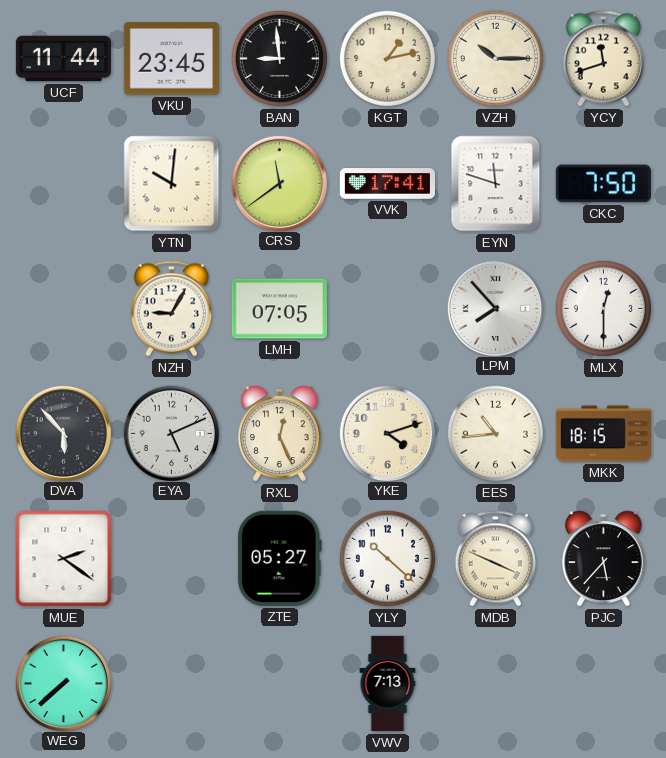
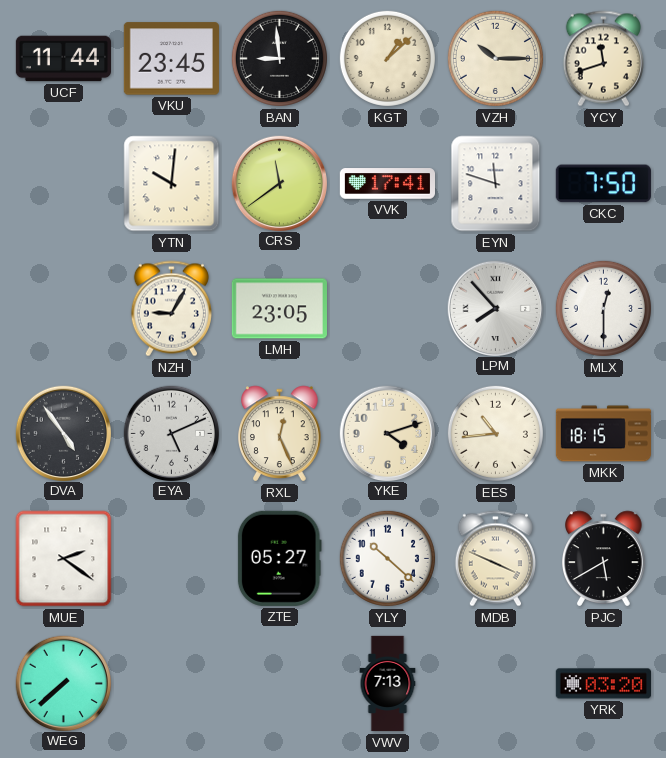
KGT: 1:13 -> 1:08 (387, 58)
LMH: 07:05 -> 23:05 (279, 309)
DVA: 5:53 -> 4:54 (63, 433)
PJC: 5:37 -> 5:40 (604, 559)
YRK: none -> 03:20 (603, 684)
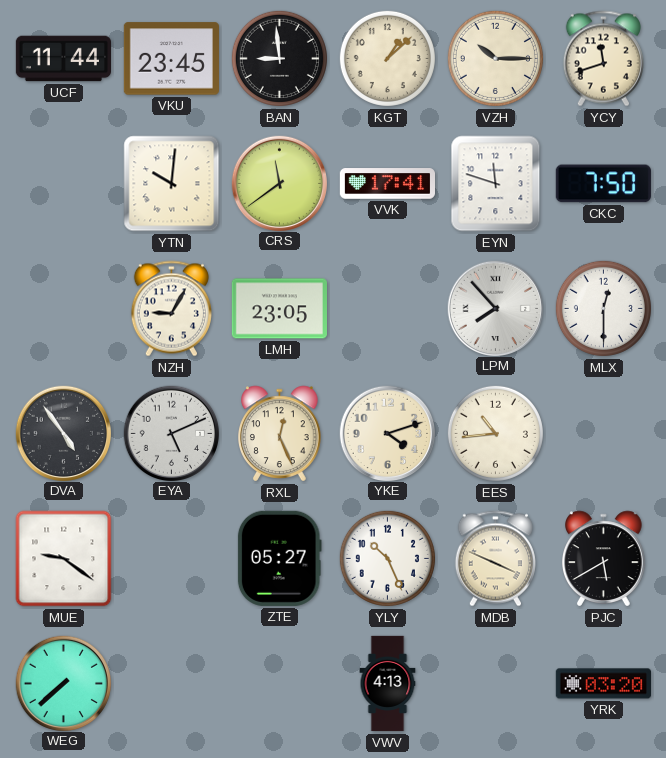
MKK: 18:15 -> none (603, 434)
MUE: 2:21 -> 9:21 (64, 559)
YLY: 10:22 -> 10:26 (387, 558)
VWV: 7:13 -> 4:13 (388, 684)
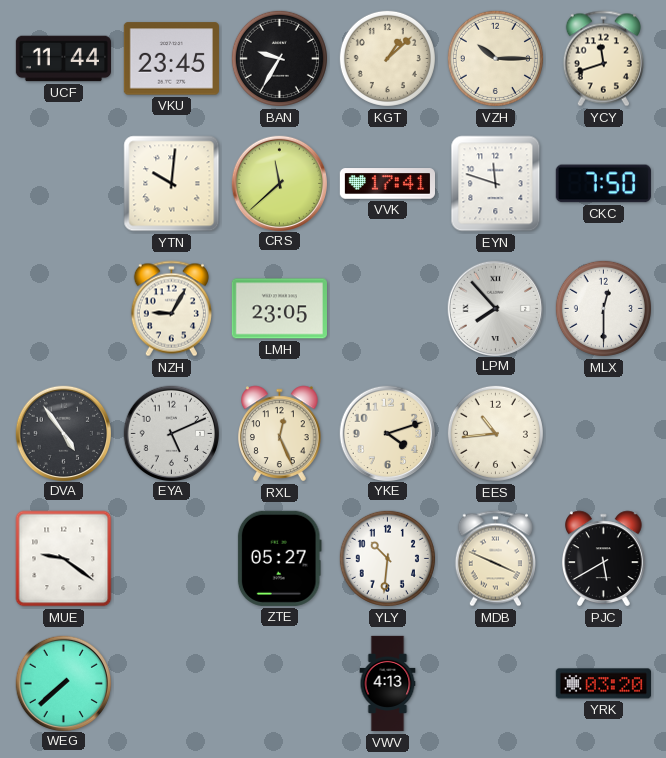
BAN: 8:59 -> 9:35 (279, 58)
CRS: 11:39 -> 11:38 (279, 183)
YLY: 10:26 -> 10:31 (387, 558)
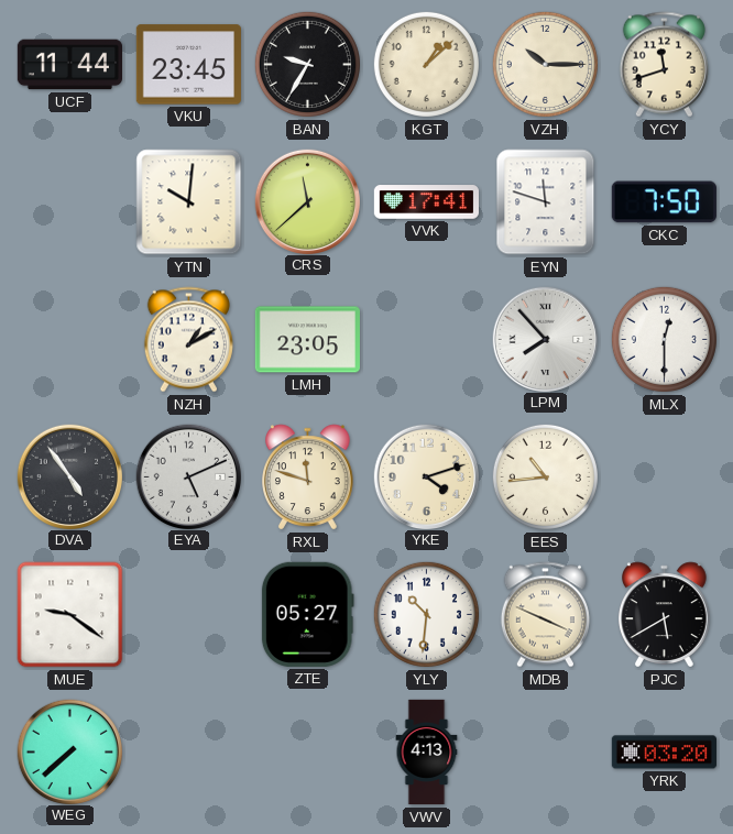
NZH: 9:05 -> 1:10 (188, 340)
RXL: 12:26 -> 11:48 (308, 478)
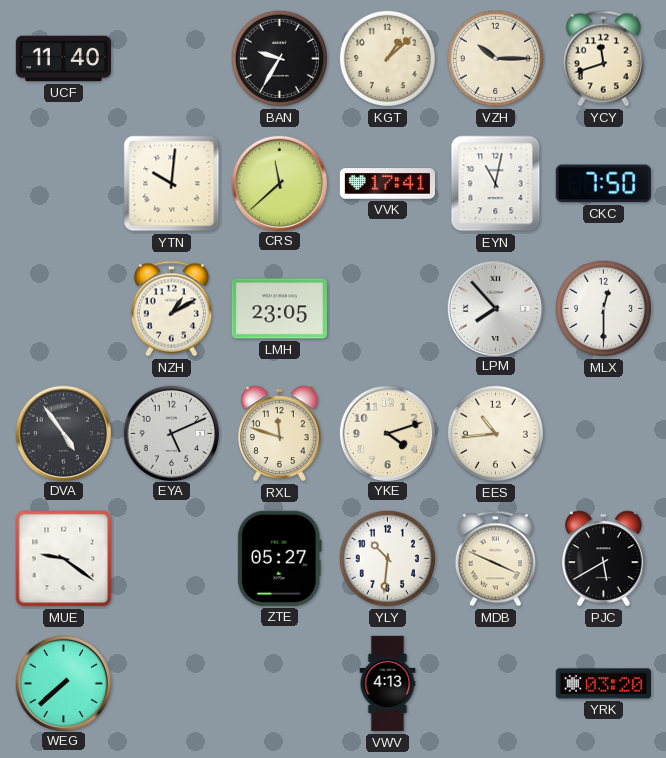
UCF: 11:44 -> 11:40 (63, 59)
VKU: 23:45 -> none (188, 65)
EYN: 11:48 -> 11:02 (496, 184)
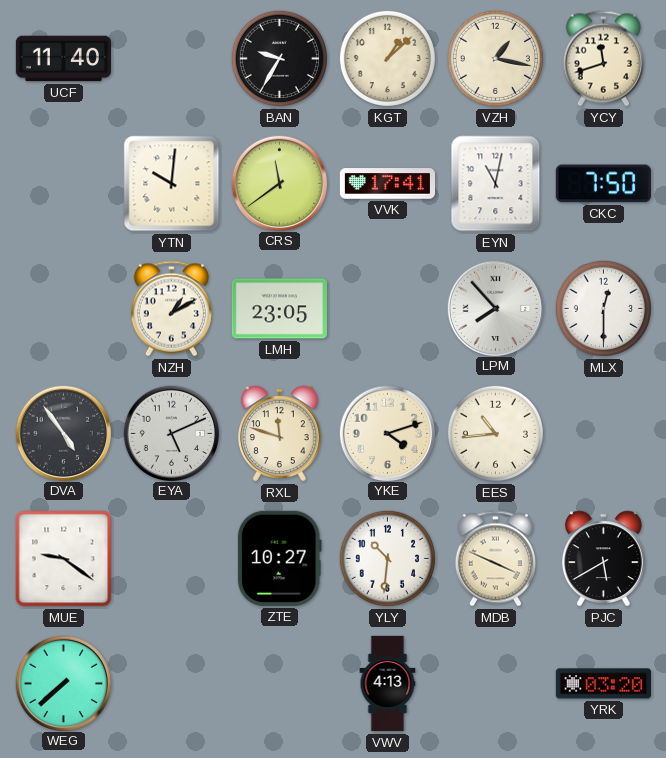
VZH: 10:15 -> 1:17 (495, 58)
CRS: 11:38 -> 11:39 (279, 183)
ZTE: 05:27 -> 10:27 (279, 558)
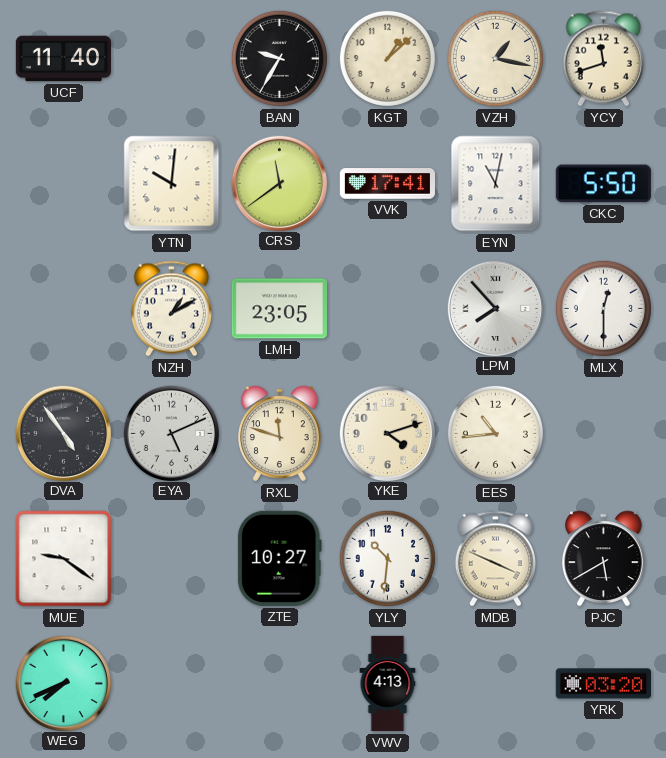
CKC: 7:50 -> 5:50 (603, 184)
WEG: 7:38 -> 7:41 (63, 683)
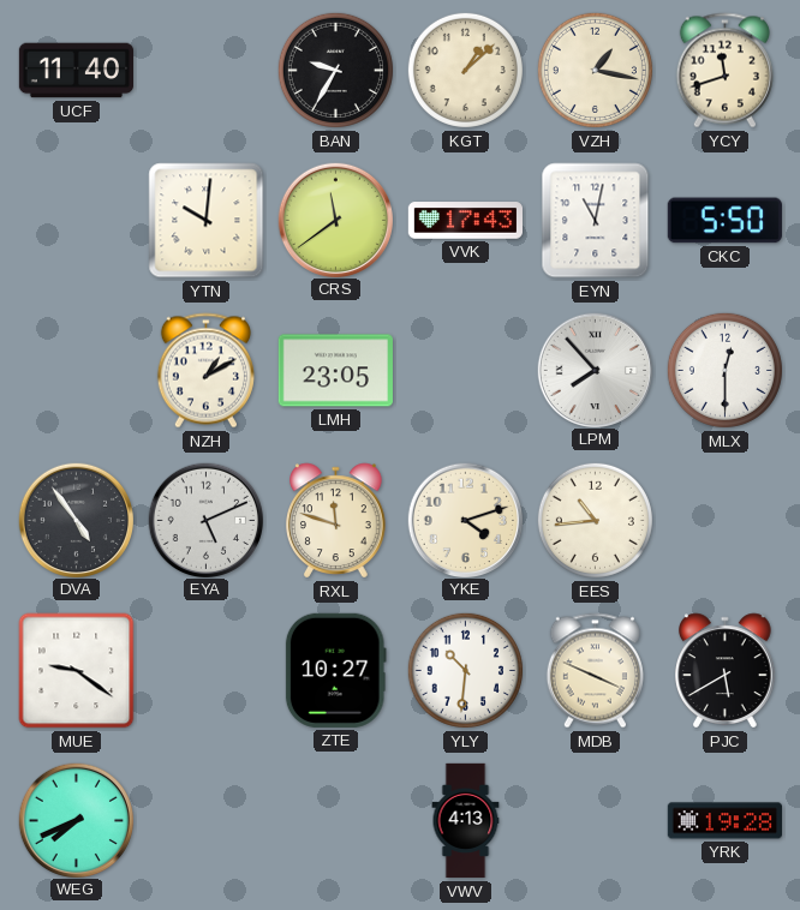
VVK: 17:41 -> 17:43 (465, 221)
YRK: 03:20 -> 19:28 (724, 821)
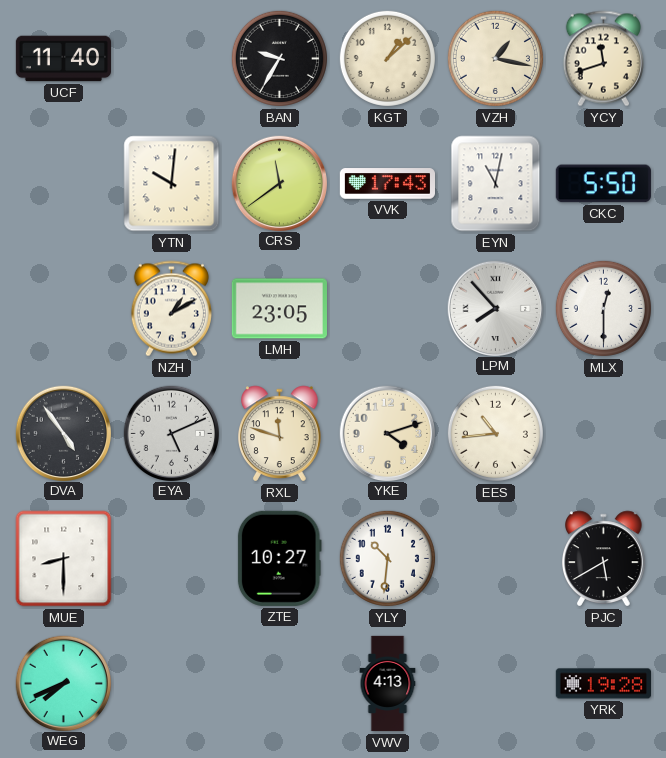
MUE: 9:21 -> 8:30 (64, 559)
MDB: 3:49 -> none (595, 671)
